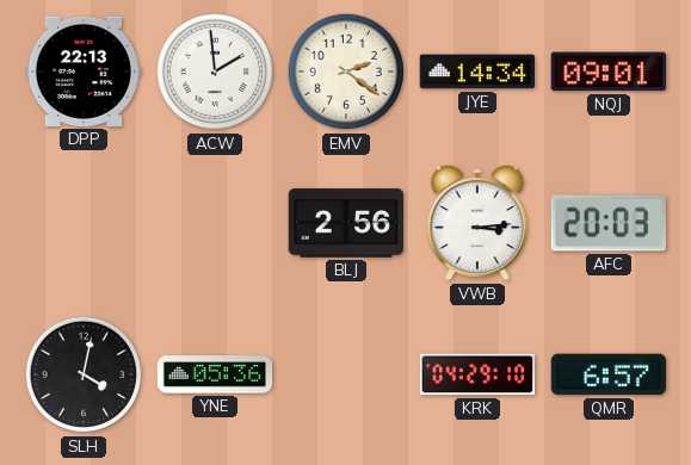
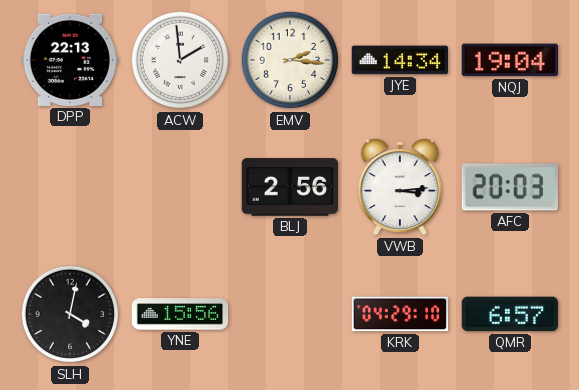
EMV: 2:21 -> 2:16 (290, 60)
NQJ: 09:01 -> 19:04 (509, 60)
YNE: 05:36 -> 15:56 (180, 314)
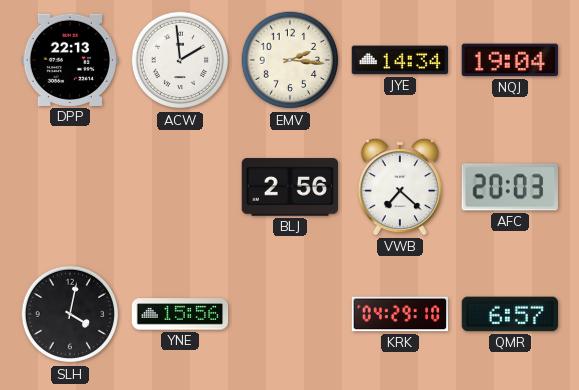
VWB: 3:14 -> 7:22 (400, 187)
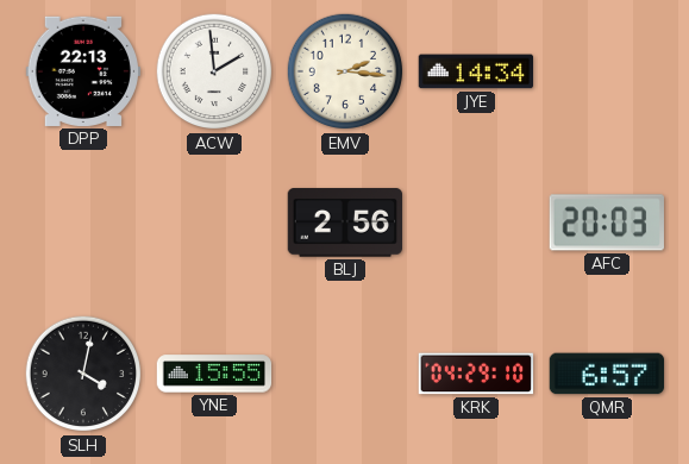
NQJ: 19:04 -> none (509, 60)
VWB: 7:22 -> none (400, 187)
YNE: 15:56 -> 15:55 (214, 374)
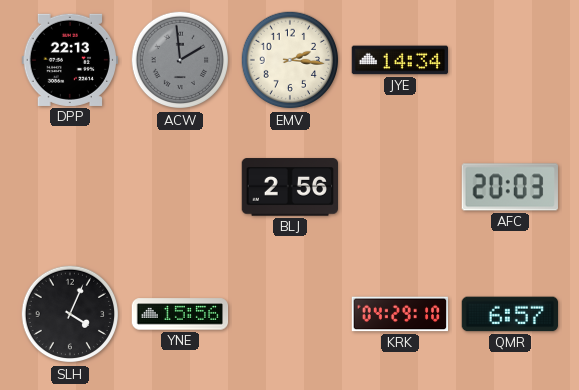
ACW dial: white -> grey (180, 60)
SLH: 4:02 -> 4:04 (70, 314)
YNE: 15:55 -> 15:56 (180, 314)
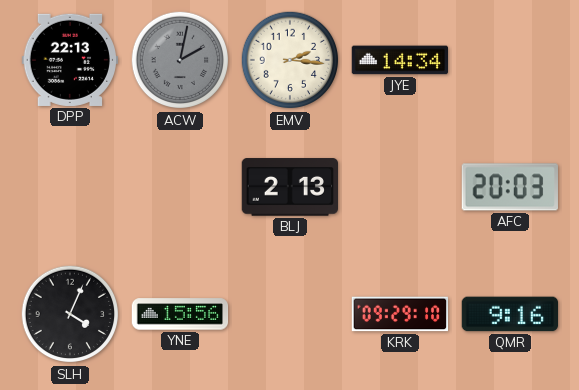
ACW: 1:59 -> 2:02 (180, 60)
BLJ: 2:56 -> 2:13 (289, 187)
KRK: 04:29 -> 09:29 (400, 314)
QMR: 6:57 -> 9:16 (510, 314)
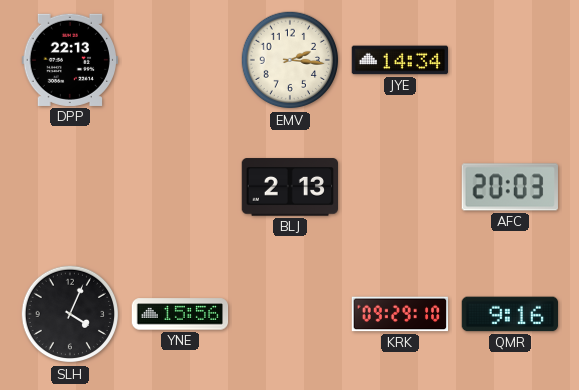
ACW: 2:02 -> none (180, 60)
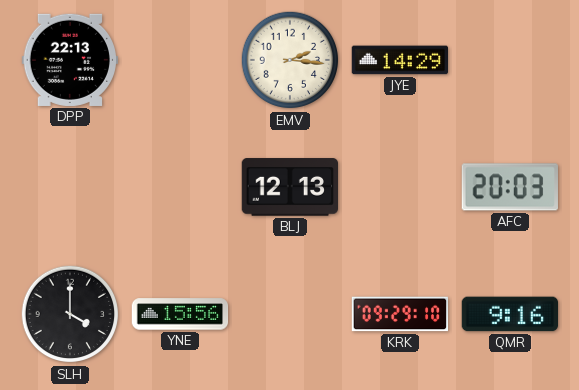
JYE: 14:34 -> 14:29 (400, 60)
BLJ: 2:13 -> 12:13 (289, 187)
SLH: 4:04 -> 4:00 (70, 314)
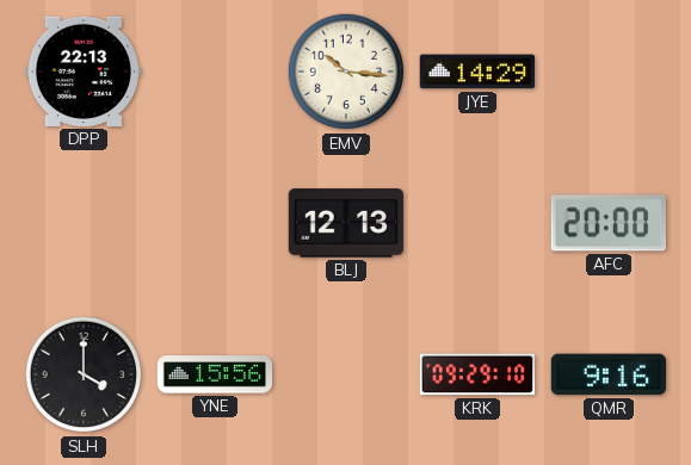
EMV: 2:16 -> 10:16 (346, 72)
AFC: 20:03 -> 20:00 (609, 223)
